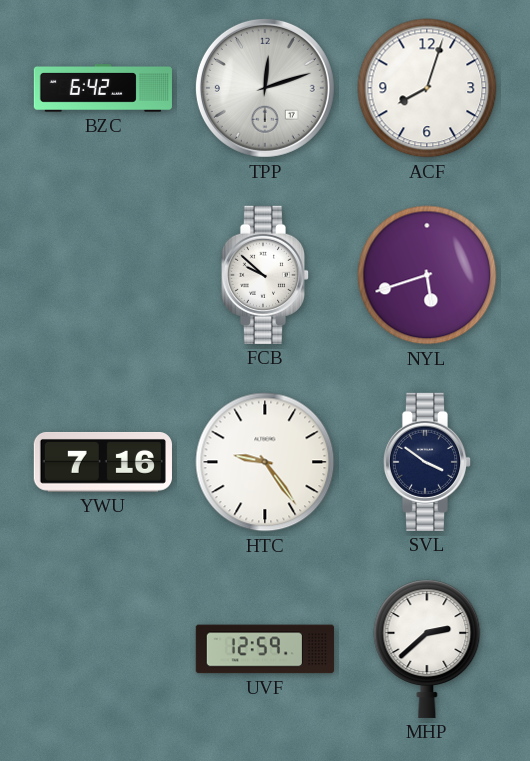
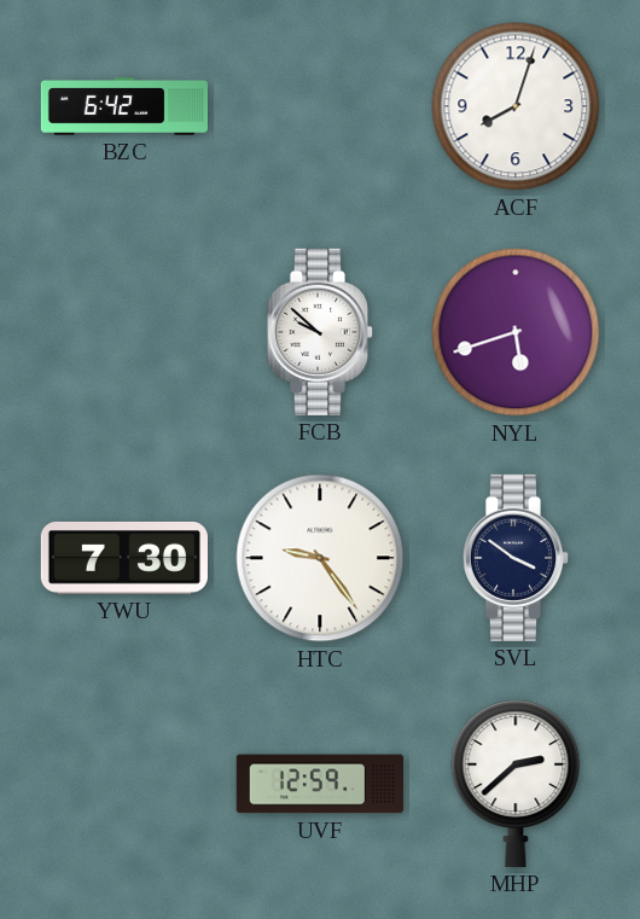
TPP: 12:12 -> none (265, 88)
YWU: 7:16 -> 7:30 (124, 558)
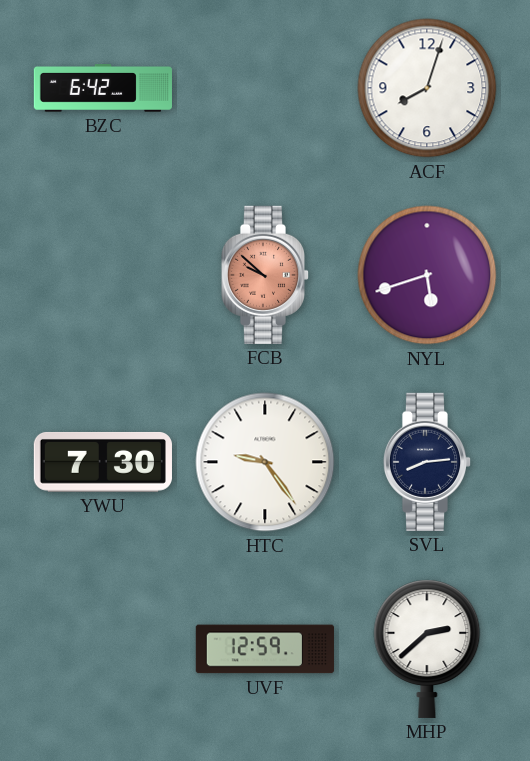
FCB dial: white -> salmon (265, 275)
SVL: 3:51 -> 8:14 (427, 462)
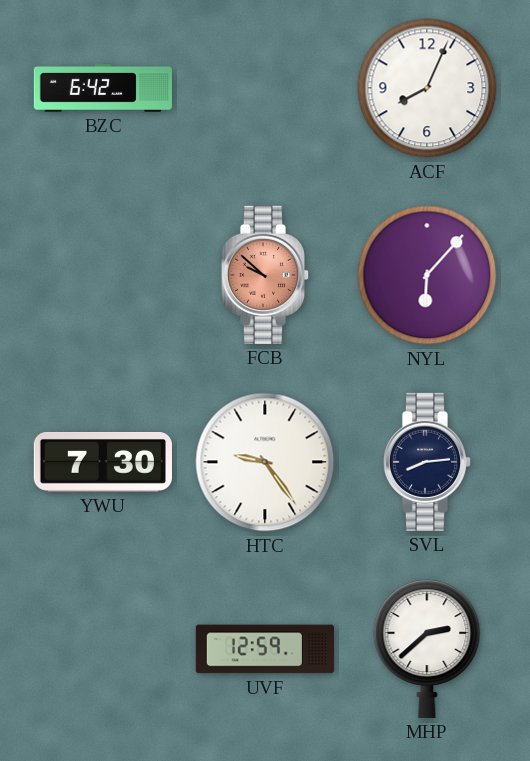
ACF: 8:03 -> 8:04 (427, 88)
NYL: 5:42 -> 6:07 (427, 275)
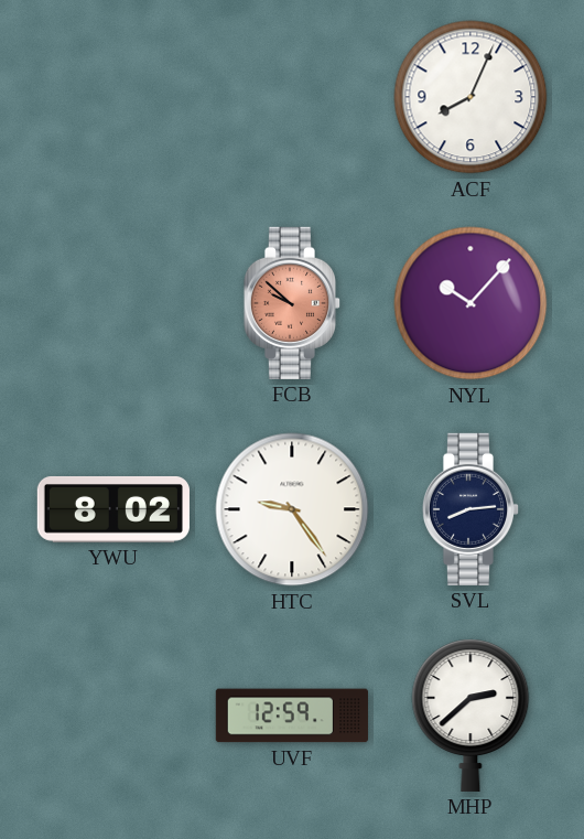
BZC: 6:42 -> none (102, 89)
NYL: 6:07 -> 10:07 (471, 303)
YWU: 7:30 -> 8:02 (113, 509)
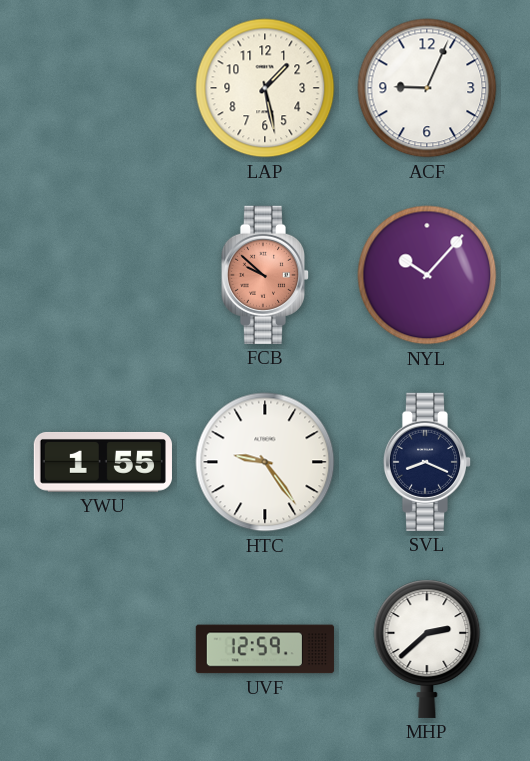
LAP: none -> 1:28 (265, 88)
ACF: 8:04 -> 9:04 (427, 88)
YWU: 8:02 -> 1:55 (103, 462)
SVL: 8:14 -> 8:19 (427, 462)
